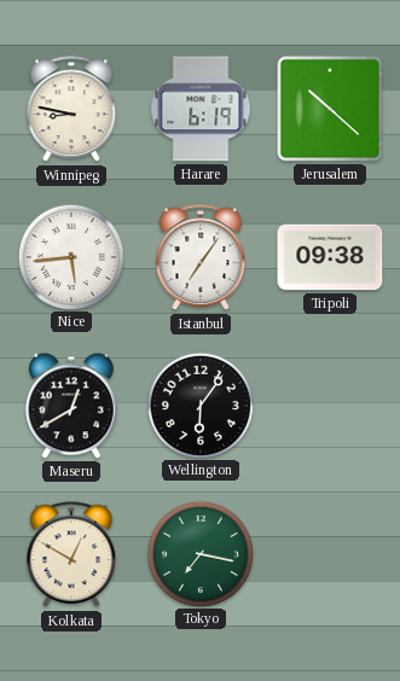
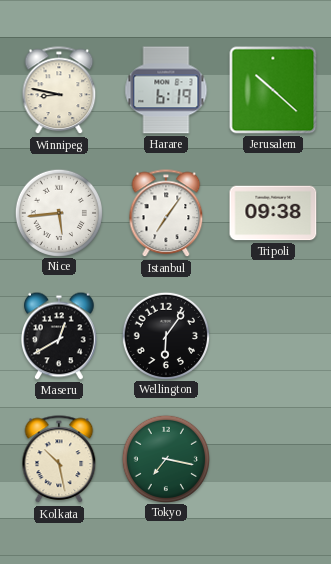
Kolkata: 12:50 -> 10:28 (59, 460)
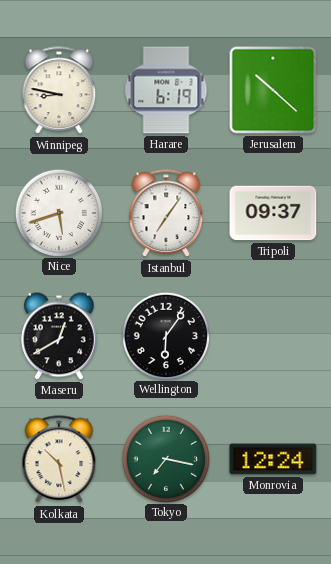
Nice: 5:44 -> 5:42 (58, 212)
Tripoli: 09:38 -> 09:37 (273, 213)
Monrovia: none -> 12:24 (273, 459)
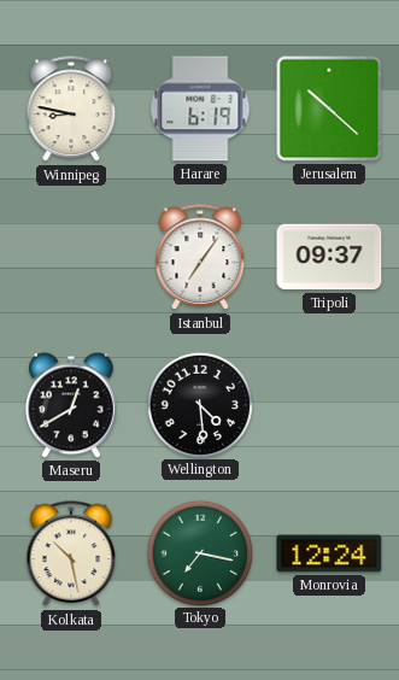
Nice: 5:42 -> none (58, 212)
Wellington: 6:06 -> 4:29 (199, 404)
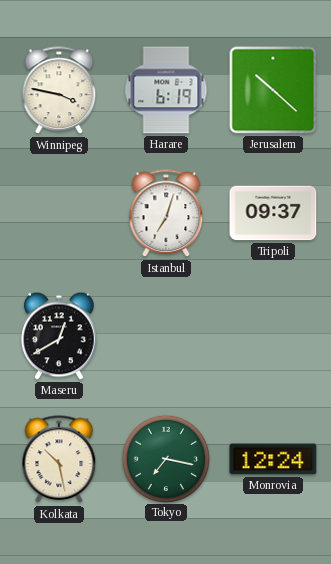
Winnipeg: 8:47 -> 3:47 (59, 91)
Istanbul: 7:06 -> 7:03 (166, 214)
Wellington: 4:29 -> none (199, 404)
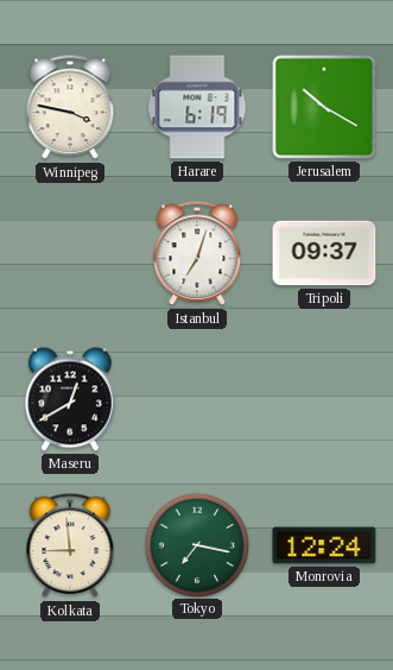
Jerusalem: 10:22 -> 10:20 (324, 107)
Kolkata: 10:28 -> 8:59 (70, 546)
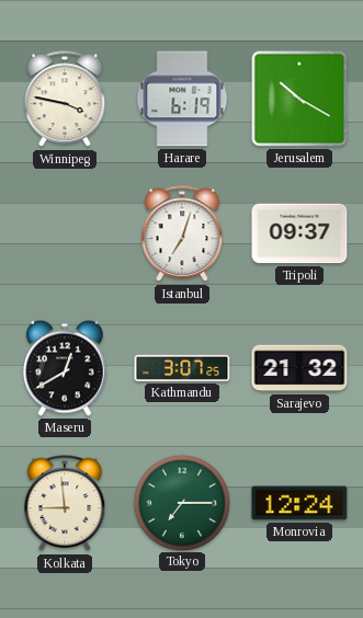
Kathmandu: none -> 3:07 (182, 368)
Sarajevo: none -> 21:32 (299, 368)
Tokyo: 7:17 -> 7:15 (181, 502)
